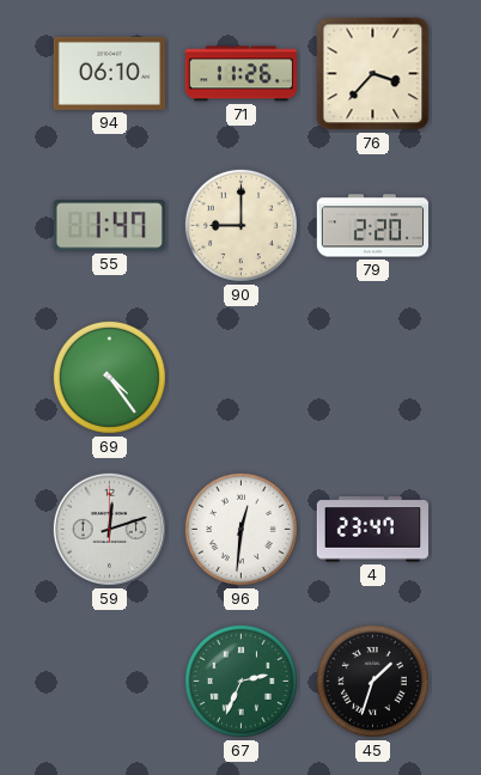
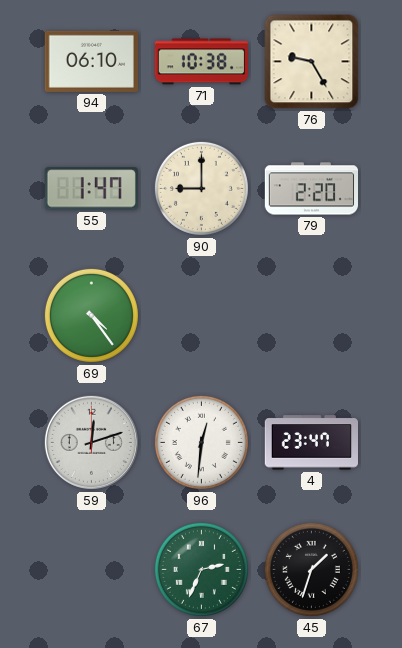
71: 11:26 -> 10:38 (202, 62)
76: 3:37 -> 9:25 (312, 62)
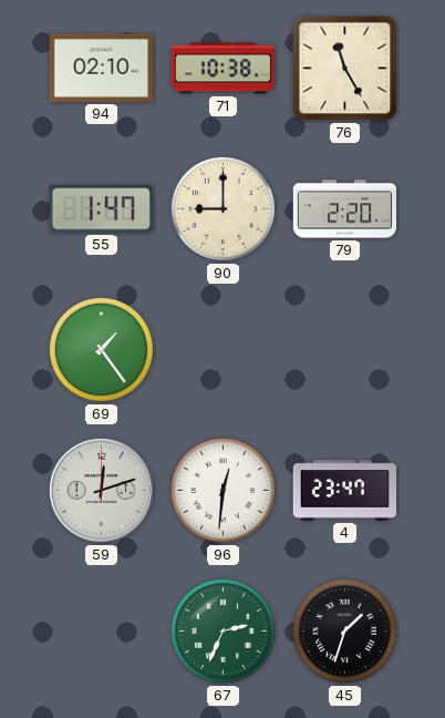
94: 06:10 -> 02:10 (101, 68)
76: 9:25 -> 11:25 (345, 69)
69: 4:24 -> 1:24 (101, 349)
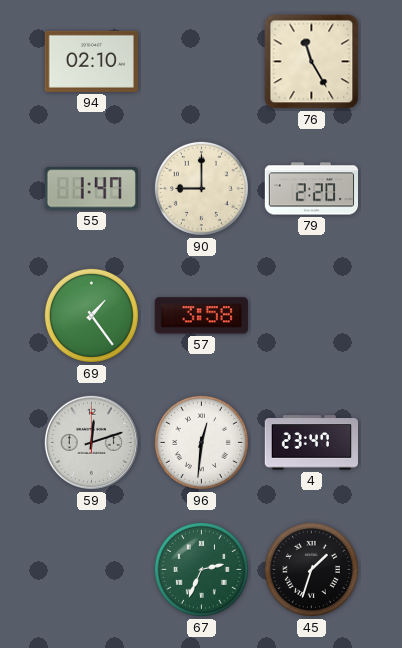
71: 10:38 -> none (224, 69)
57: none -> 3:58 (201, 316)
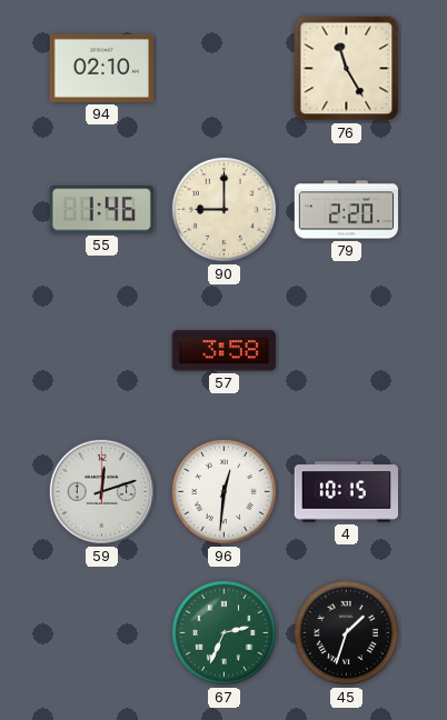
55: 1:47 -> 1:46 (101, 210)
69: 1:24 -> none (91, 315)
4: 23:47 -> 10:15 (346, 492)
